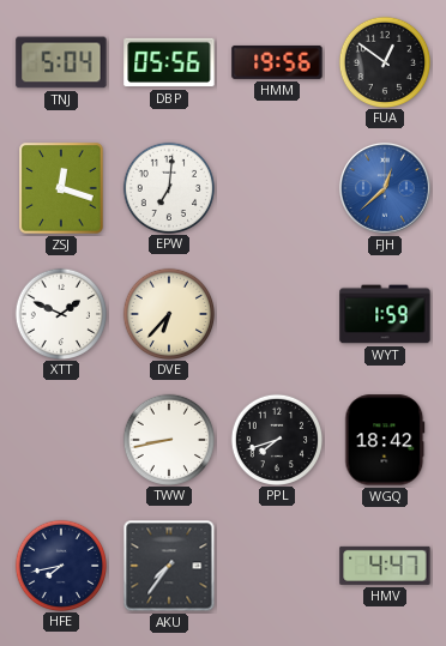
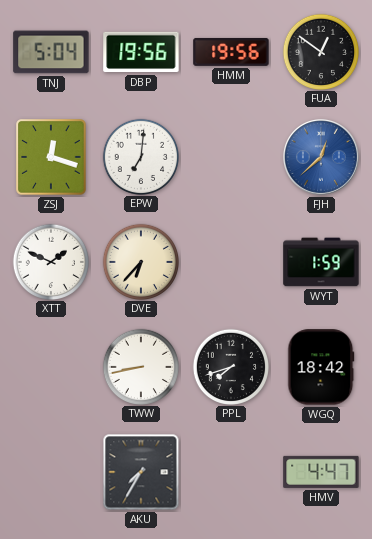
DBP: 05:56 -> 19:56 (141, 52)
HFE: 7:43 -> none (60, 565)
AKU: 7:36 -> 7:35 (141, 472)
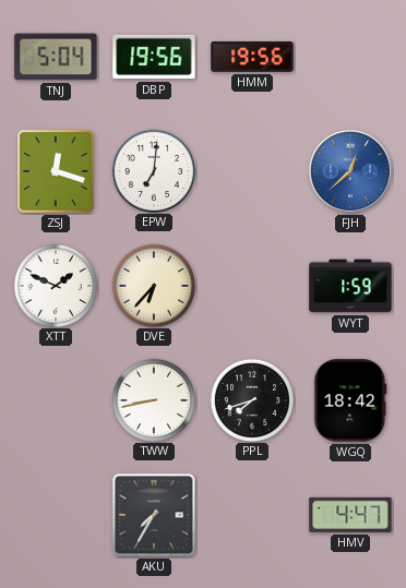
FUA: 12:51 -> none (320, 51)
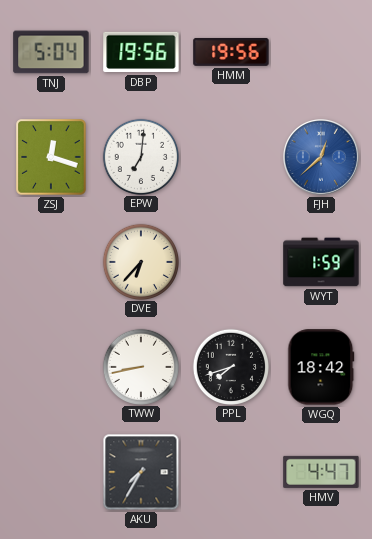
XTT: 1:49 -> none (55, 285)
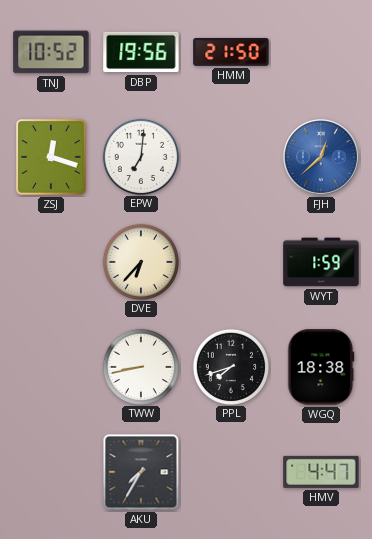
TNJ: 5:04 -> 10:52 (51, 52)
HMM: 19:56 -> 21:50 (231, 52)
WGQ: 18:42 -> 18:38 (321, 367)
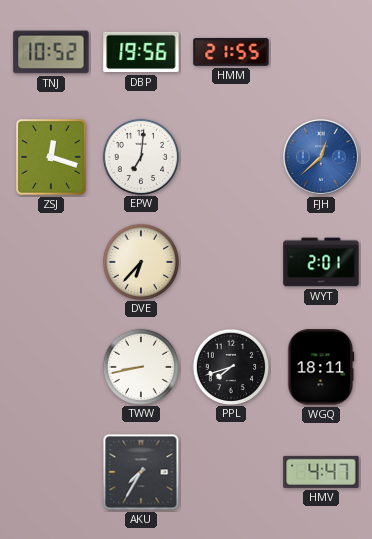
HMM: 21:50 -> 21:55 (231, 52)
WYT: 1:59 -> 2:01 (321, 262)
WGQ: 18:38 -> 18:11 (321, 367)
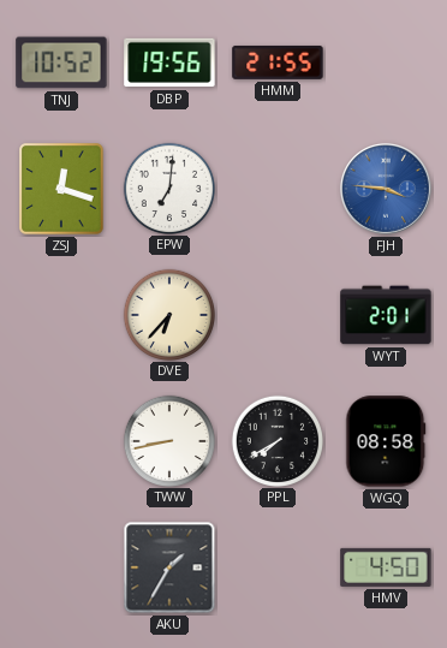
FJH: 12:38 -> 3:46 (386, 189)
PPL: 7:42 -> 7:40 (276, 440)
WGQ: 18:11 -> 08:58 (386, 441)
AKU: 7:35 -> 1:35 (169, 567)
HMV: 4:47 -> 4:50 (386, 567)
